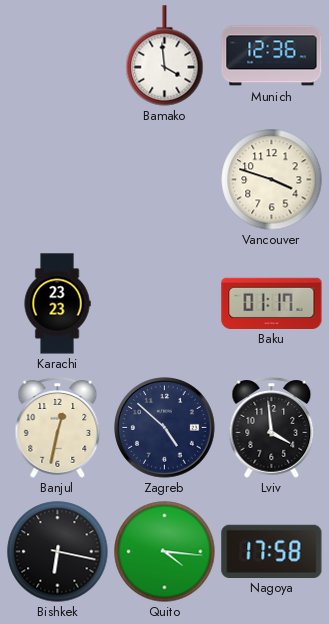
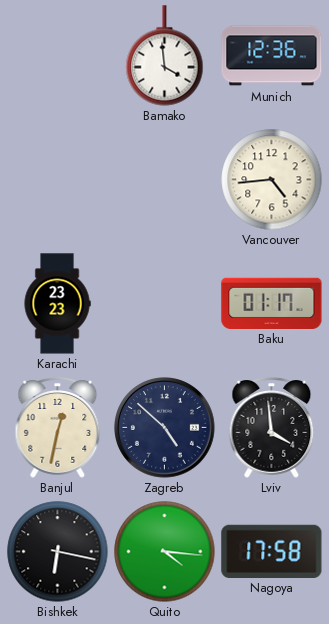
Vancouver: 3:48 -> 4:44 (272, 180)
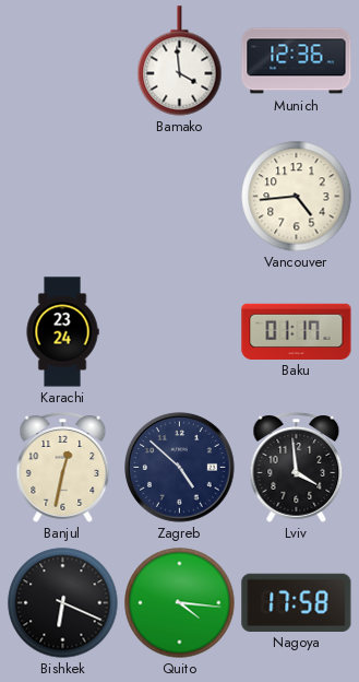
Karachi: 23:23 -> 23:24 (62, 332)
Bishkek: 6:17 -> 6:19 (63, 603)
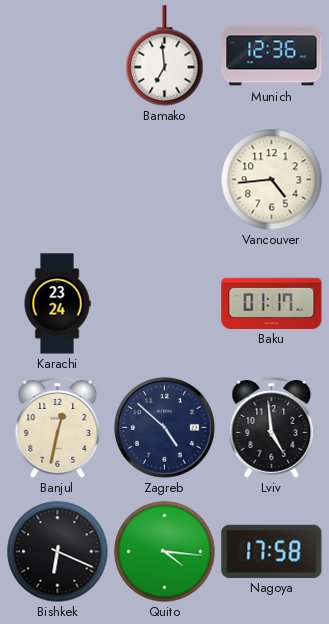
Bamako: 3:59 -> 6:59 (165, 56)
Lviv: 3:59 -> 4:59 (272, 428)
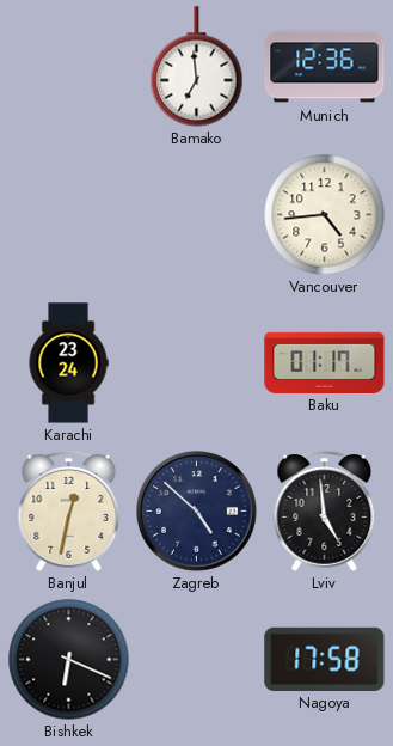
Quito: 4:16 -> none (165, 552)
